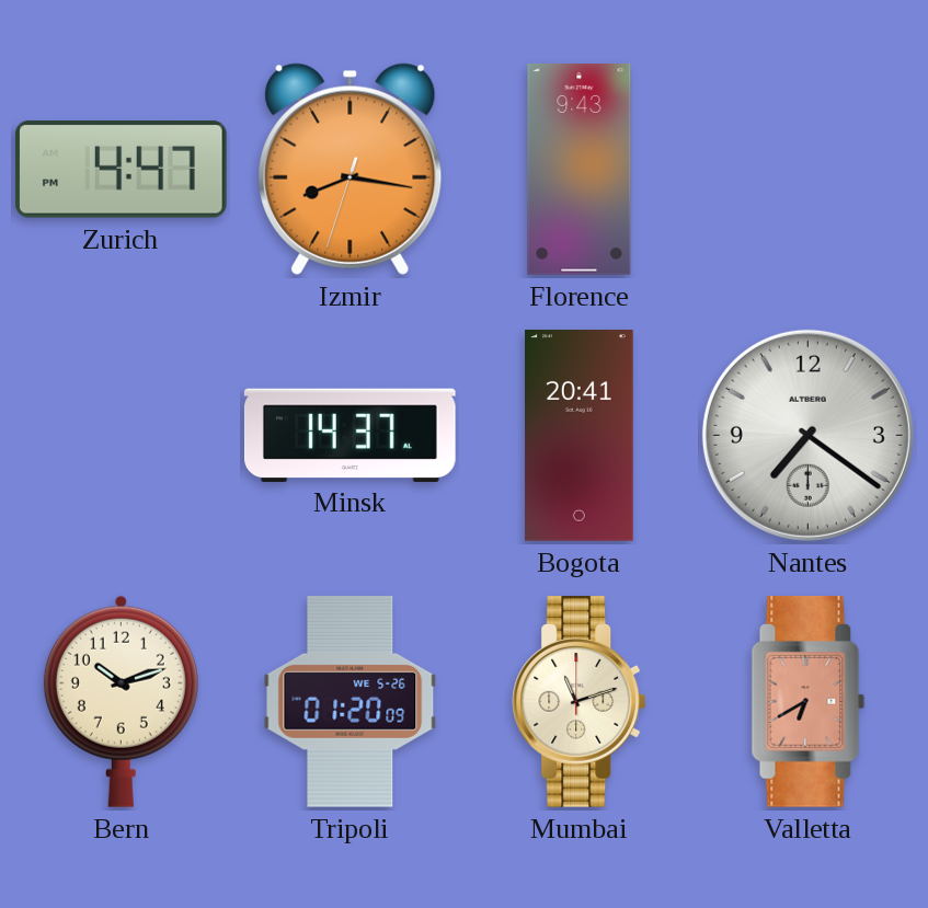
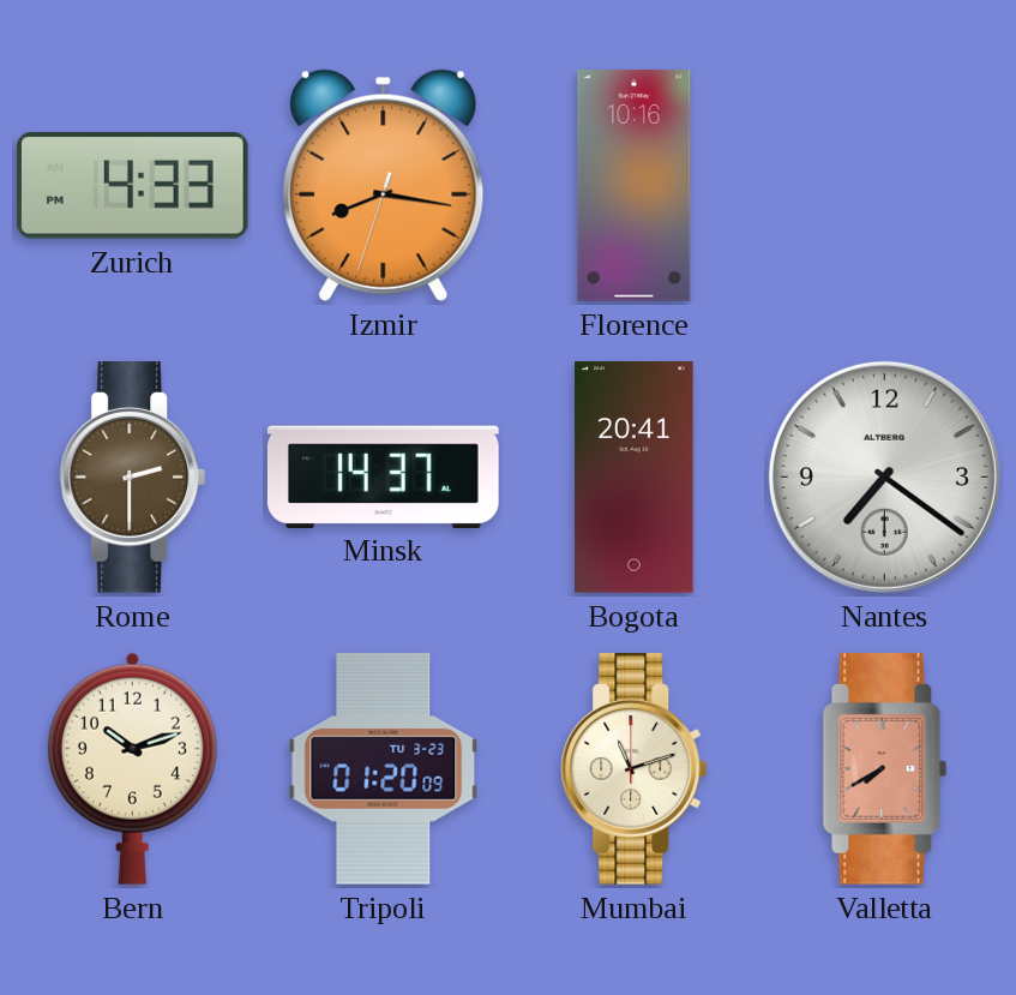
Zurich: 4:47 -> 4:33 (132, 186)
Florence: 9:43 -> 10:16 (635, 186)
Rome: none -> 2:30 (133, 478)
Tripoli date: WE 5-26 -> TU 3-23 (384, 768)
Valletta: 6:40 -> 7:40 (885, 769)
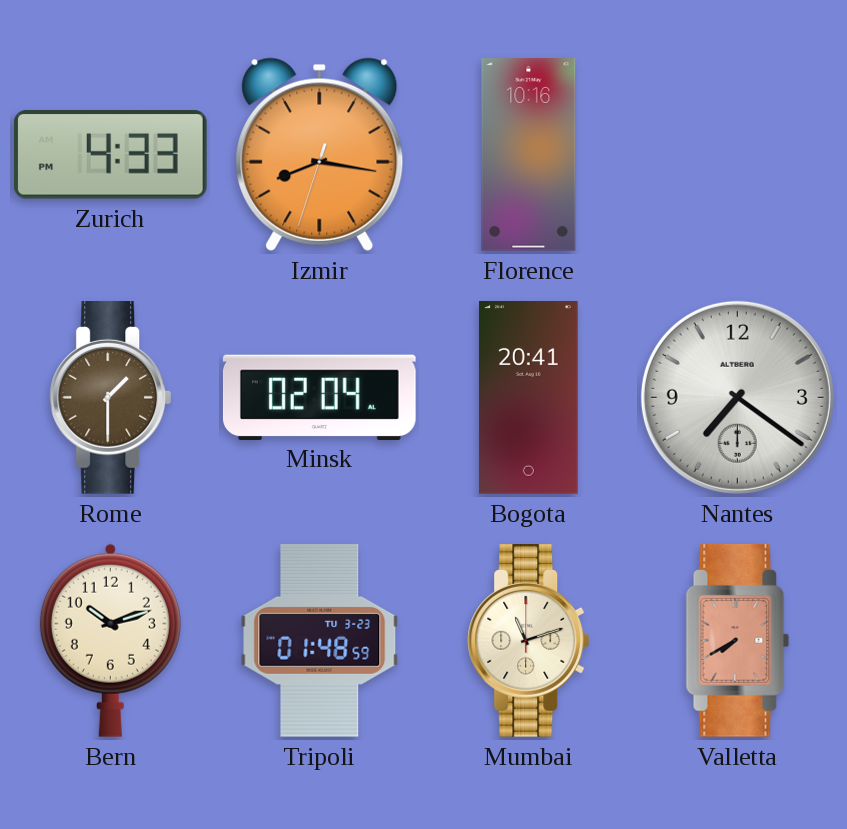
Rome: 2:30 -> 1:30 (111, 398)
Minsk: 14:37 -> 02:04 (319, 397)
Tripoli: 01:20 -> 01:48 (320, 640)
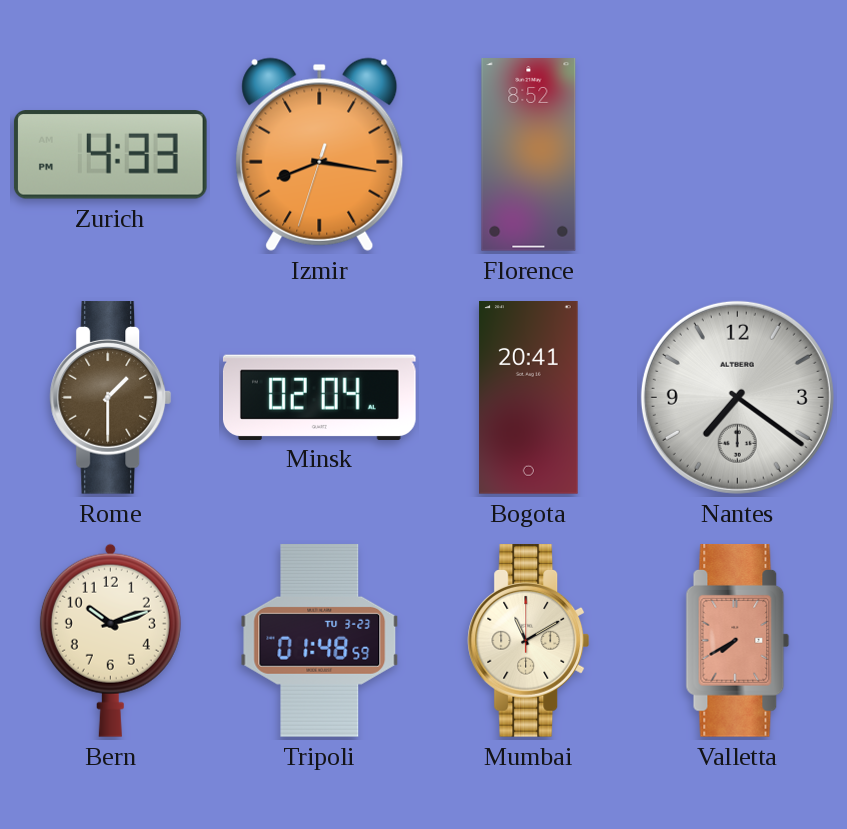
Florence: 10:16 -> 8:52 (529, 155)
Mumbai: 11:12 -> 11:10 (529, 641)
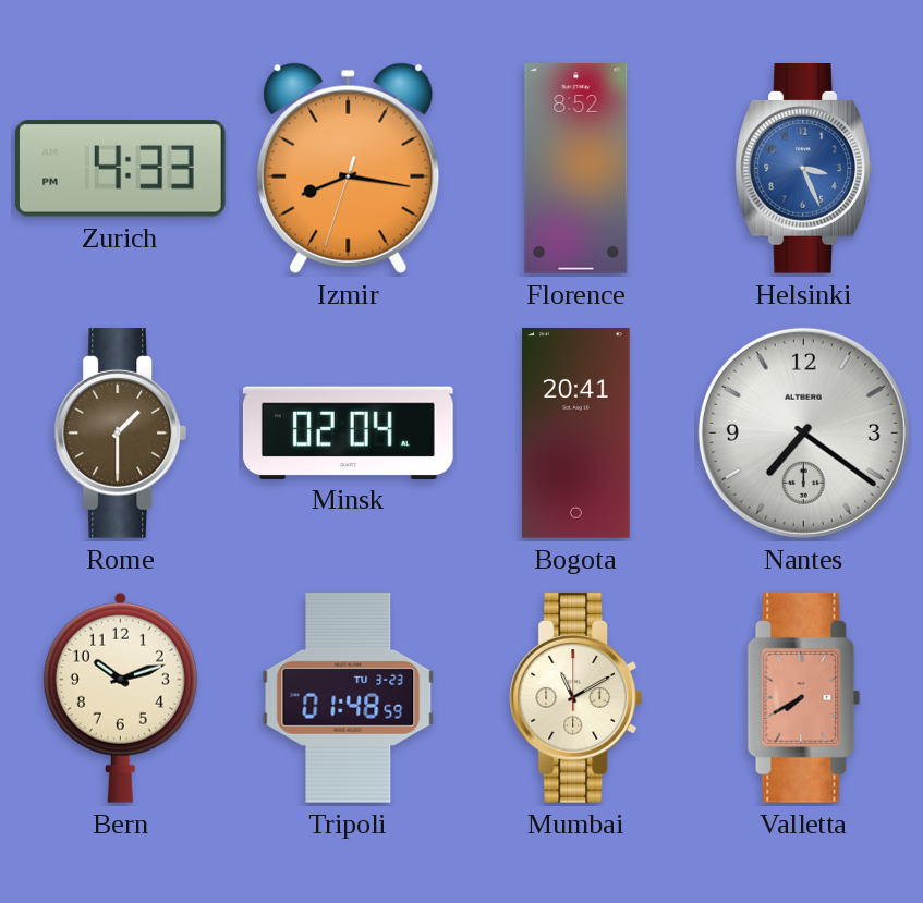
Helsinki: none -> 3:26 (803, 169)
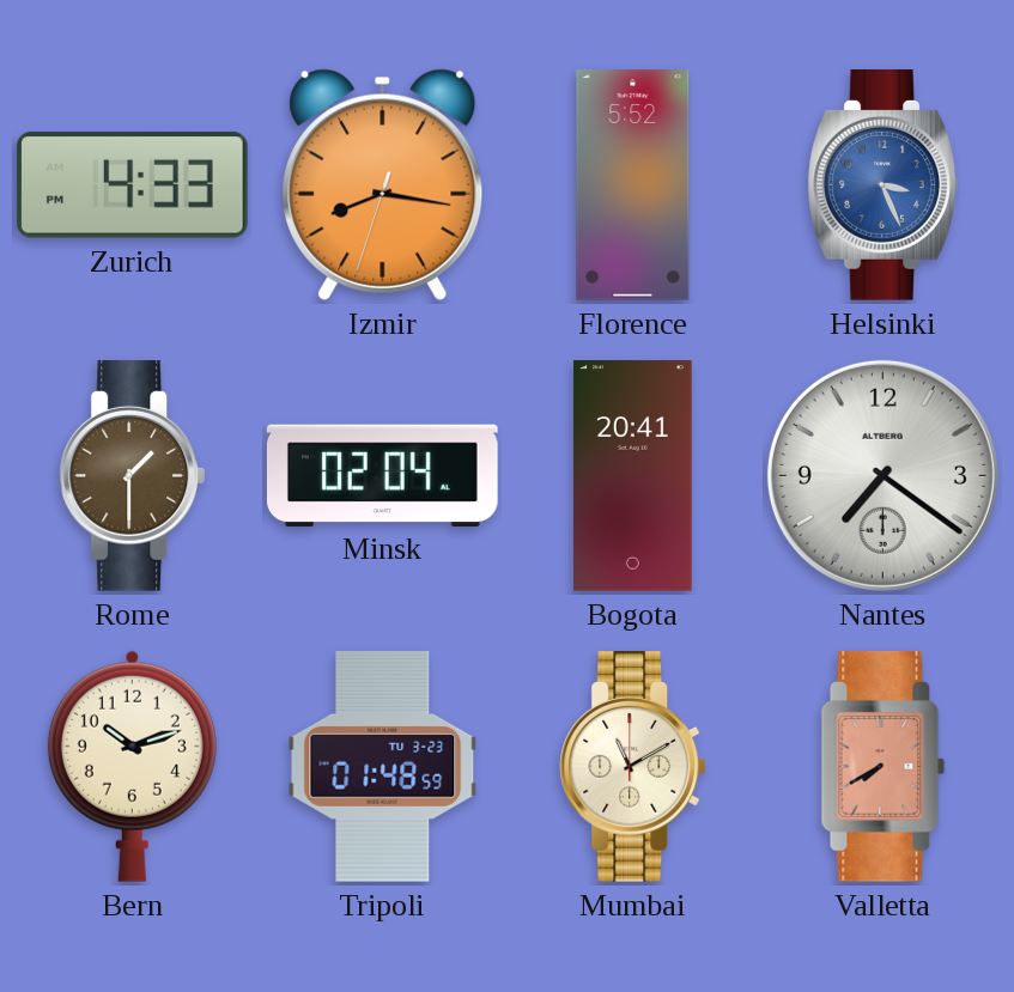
Florence: 8:52 -> 5:52 (633, 185)
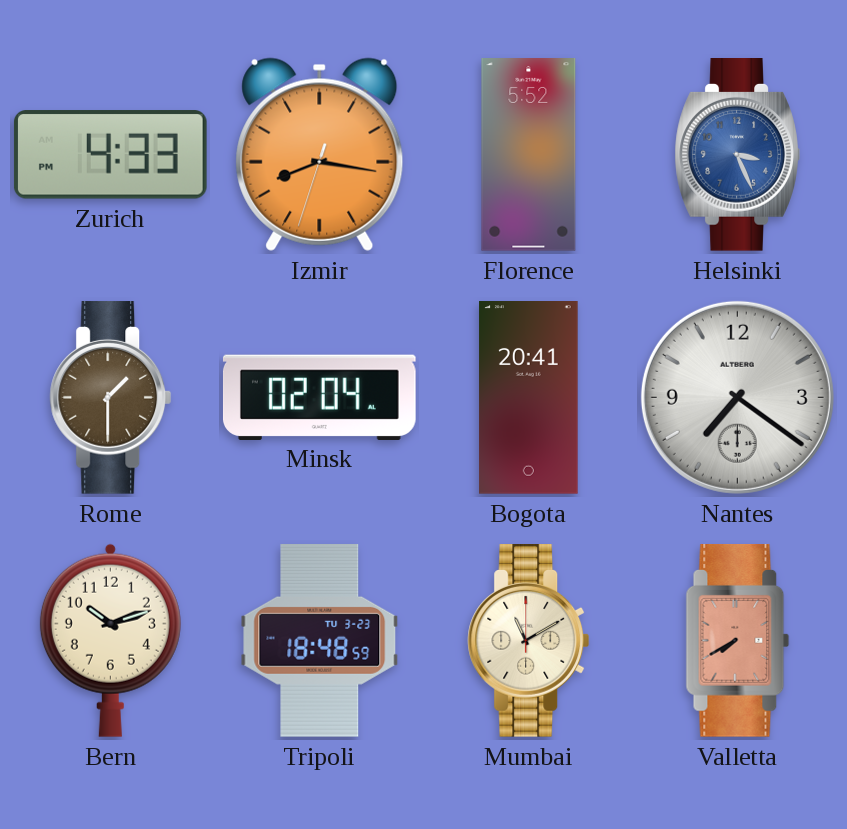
Tripoli: 01:48 -> 18:48 (320, 640)
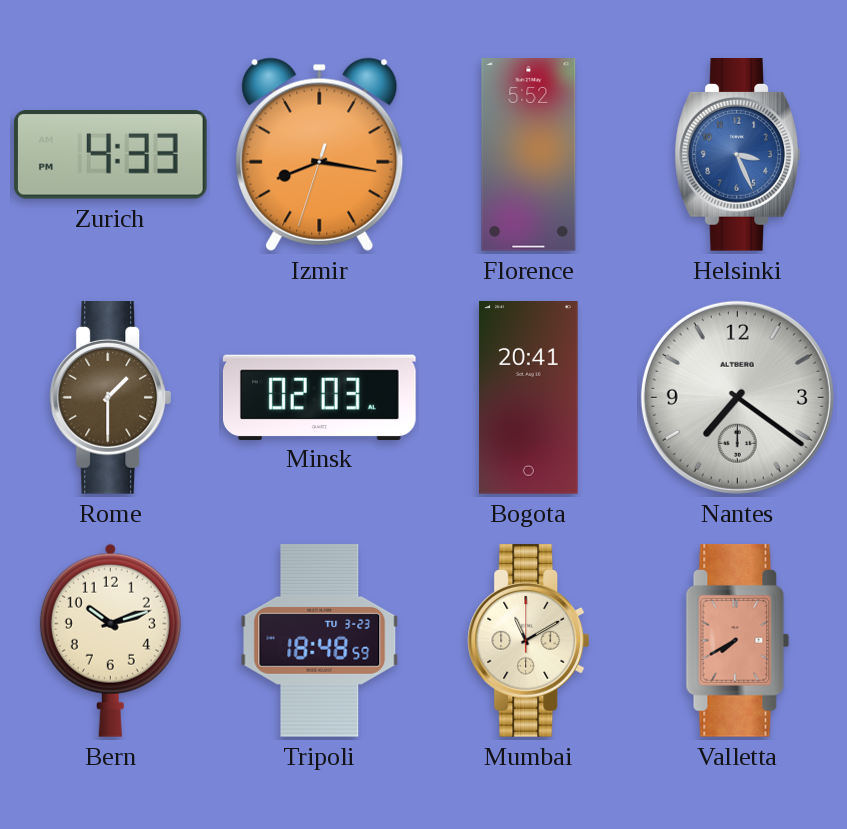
Minsk: 02:04 -> 02:03 (319, 397)
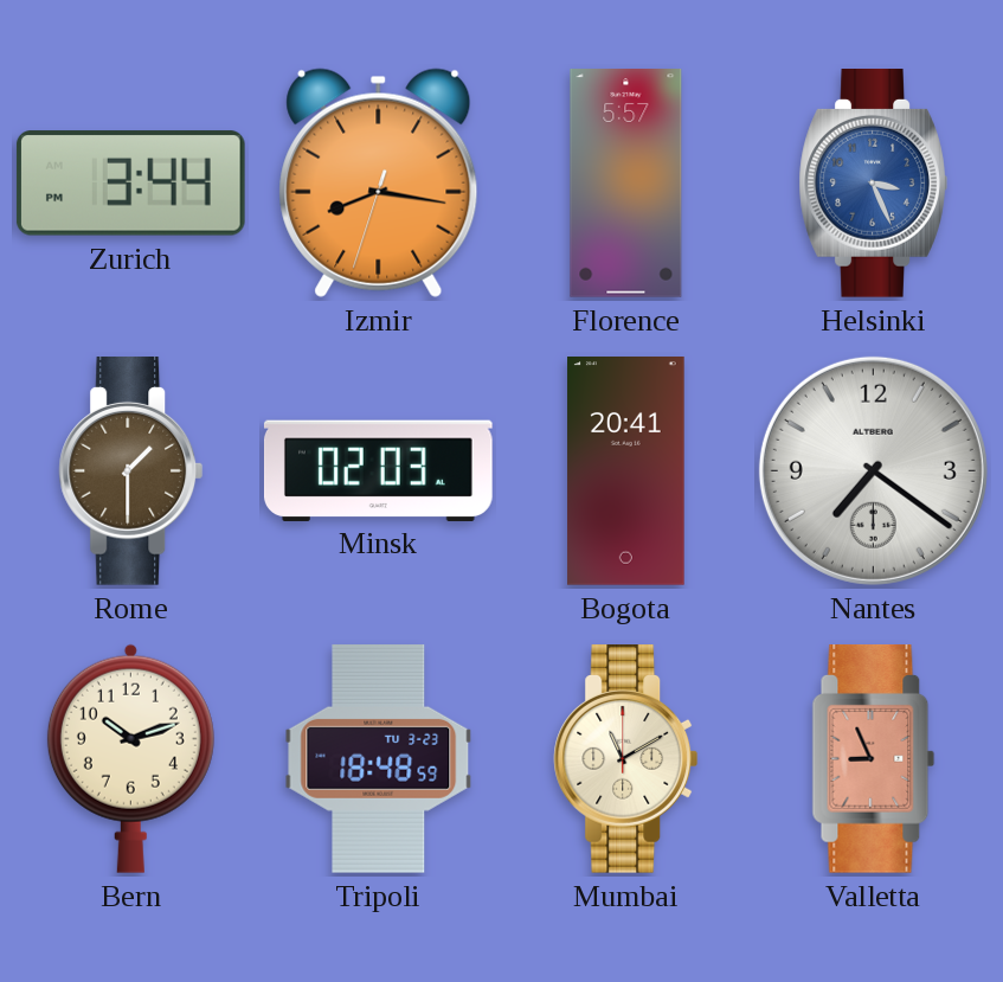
Zurich: 4:33 -> 3:44 (130, 184)
Florence: 5:52 -> 5:57 (626, 184)
Valletta: 7:40 -> 8:56 (874, 759)
